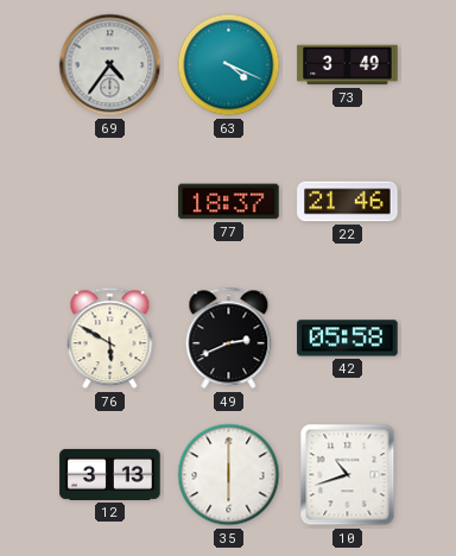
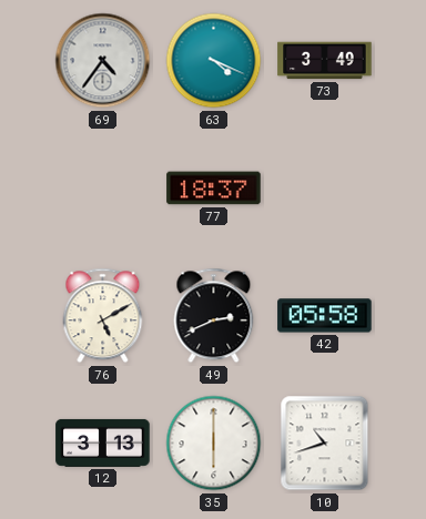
22: 21:46 -> none (348, 202)
76: 5:50 -> 5:10 (103, 316)
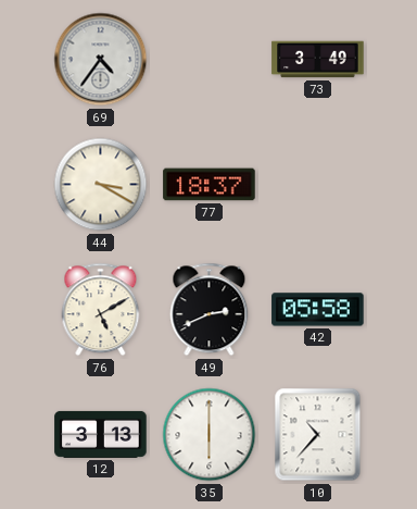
63: 4:19 -> none (214, 61)
44: none -> 3:20 (101, 185)
10: 10:42 -> 10:37 (318, 435)
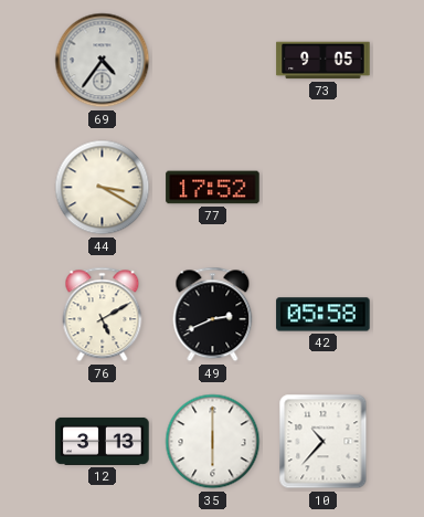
73: 3:49 -> 9:05 (324, 61)
77: 18:37 -> 17:52 (213, 188)
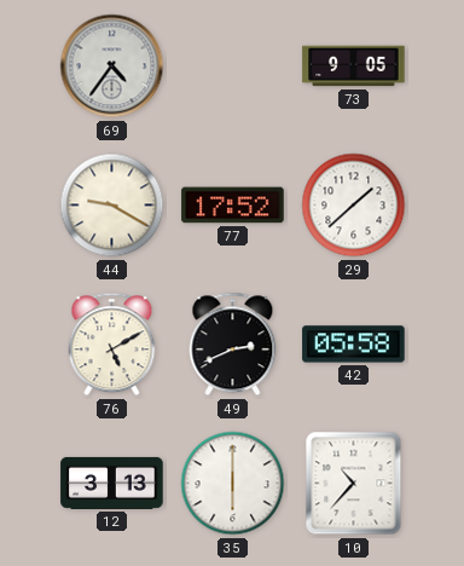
44: 3:20 -> 9:20 (112, 206)
29: none -> 1:38 (354, 206)
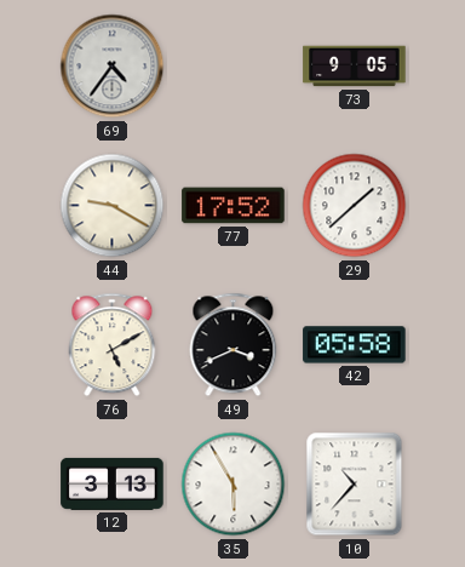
49: 2:41 -> 3:41 (234, 345)
35: 6:00 -> 5:55 (234, 485)
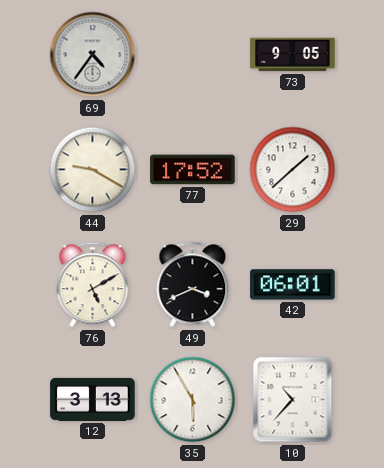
42: 05:58 -> 06:01 (293, 285)
